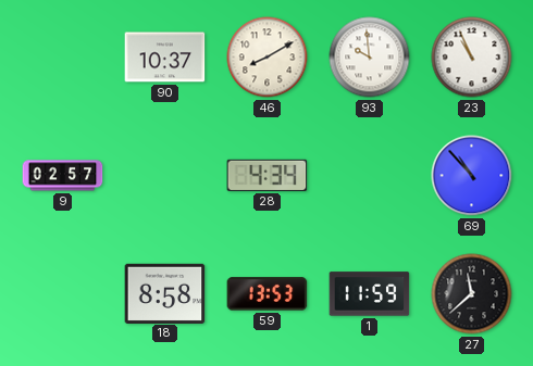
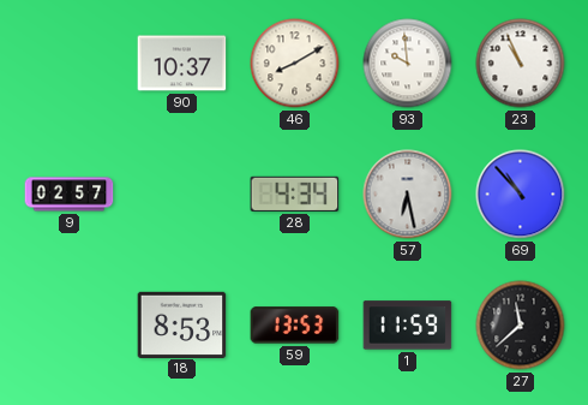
57: none -> 6:28 (408, 195)
18: 8:58 -> 8:53 (182, 324)
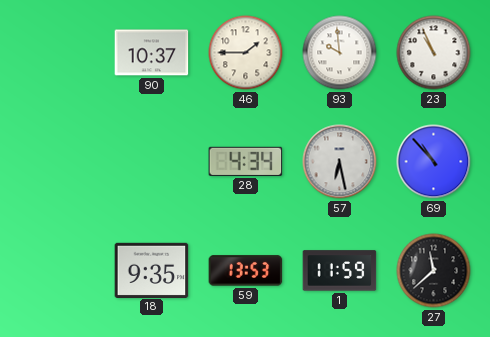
46: 8:10 -> 1:45 (246, 53)
9: 02:57 -> none (70, 195)
18: 8:53 -> 9:35 (152, 270)
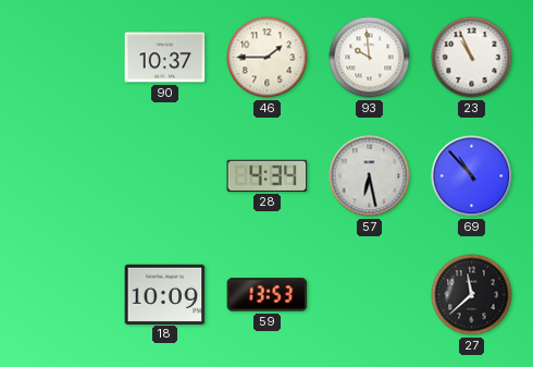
18: 9:35 -> 10:09 (165, 294)
1: 11:59 -> none (340, 271)
